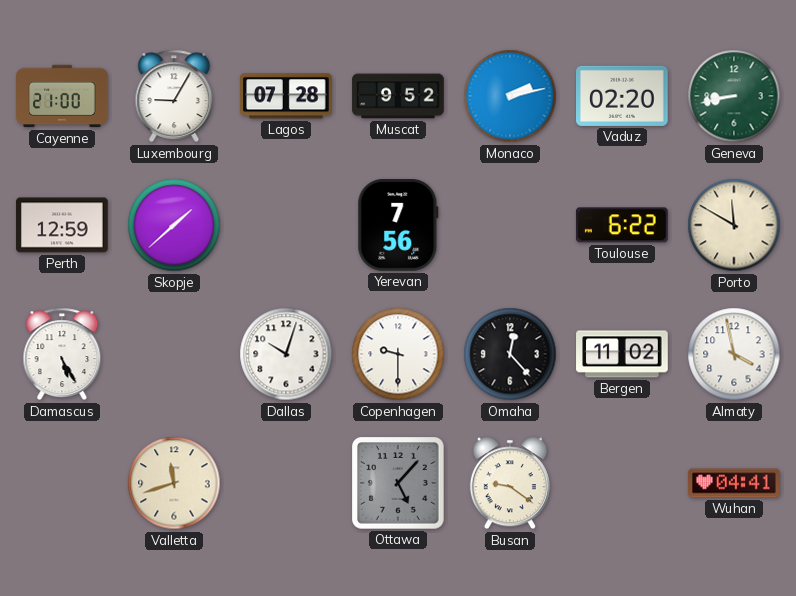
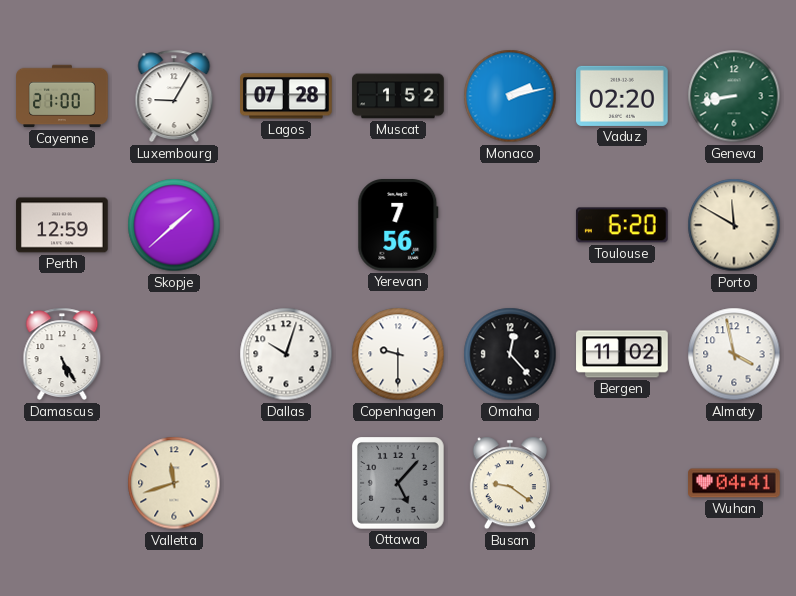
Muscat: 9:52 -> 1:52 (398, 96)
Toulouse: 6:22 -> 6:20 (622, 225)
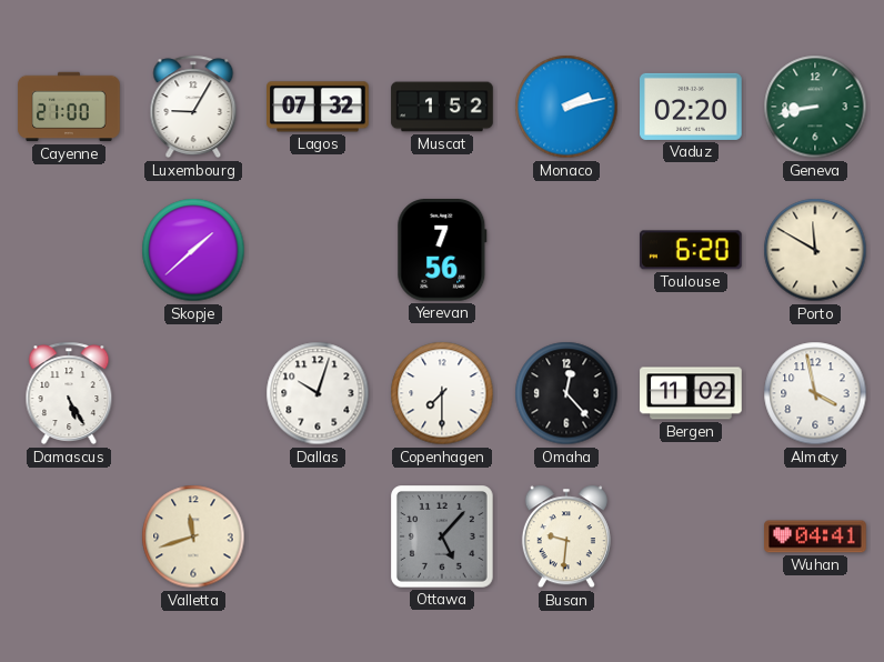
Lagos: 07:28 -> 07:32 (318, 107)
Perth: 12:59 -> none (62, 225)
Copenhagen: 9:30 -> 7:30 (442, 393)
Busan: 9:21 -> 9:31 (566, 536)
